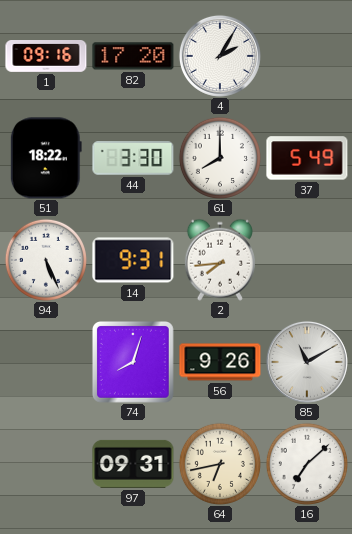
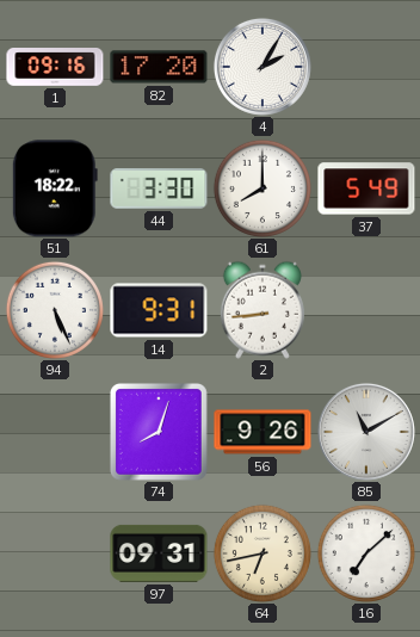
2: 7:44 -> 8:44 (262, 310)
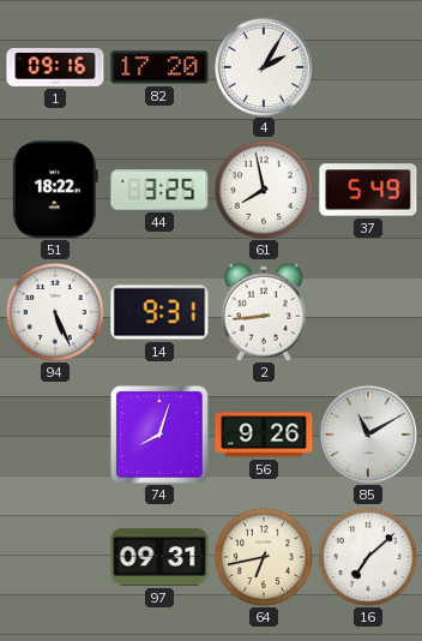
44: 3:30 -> 3:25 (159, 190)
61: 8:00 -> 7:58 (264, 190)
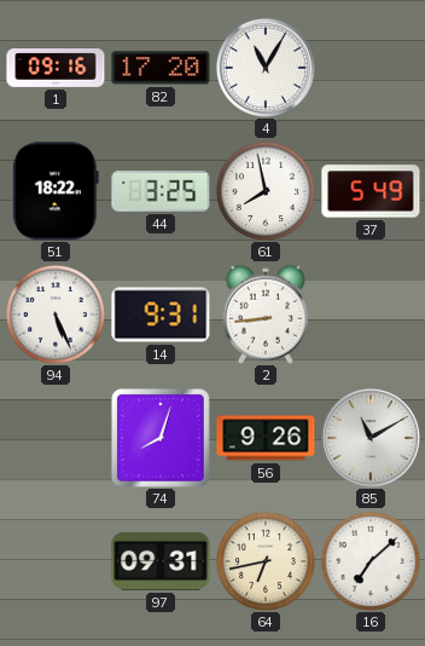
4: 2:05 -> 11:05 (266, 68)
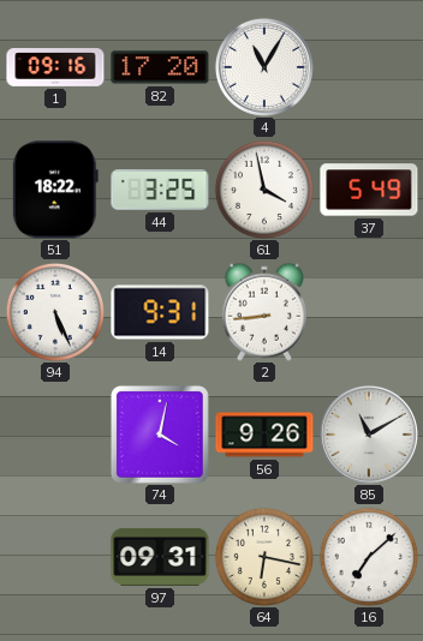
61: 7:58 -> 3:58 (264, 190)
74: 8:03 -> 4:02 (160, 435)
64: 6:43 -> 6:17 (264, 557)
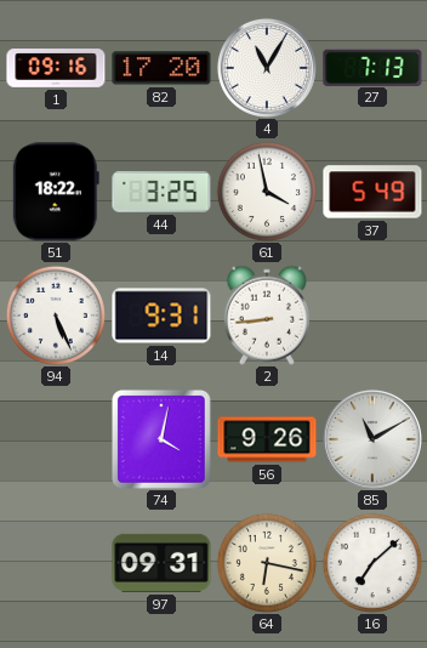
27: none -> 7:13 (372, 67)
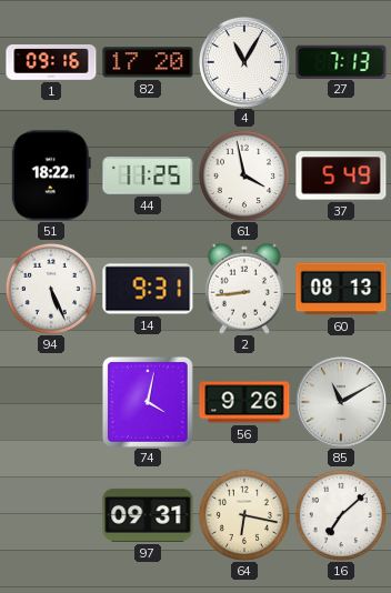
44: 3:25 -> 11:25 (148, 175)
60: none -> 08:13 (341, 289)
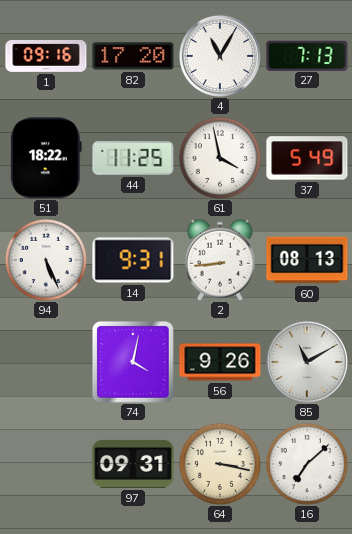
64: 6:17 -> 3:17 (220, 464)
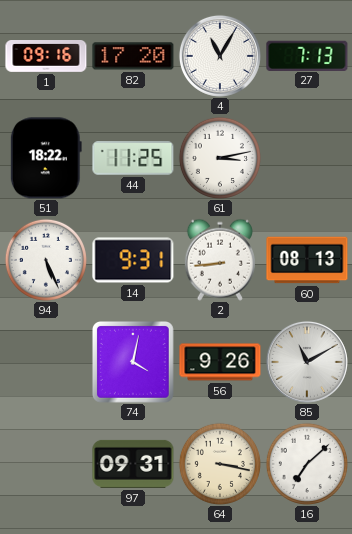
61: 3:58 -> 3:13 (220, 158)
37: 5:49 -> none (307, 158)
